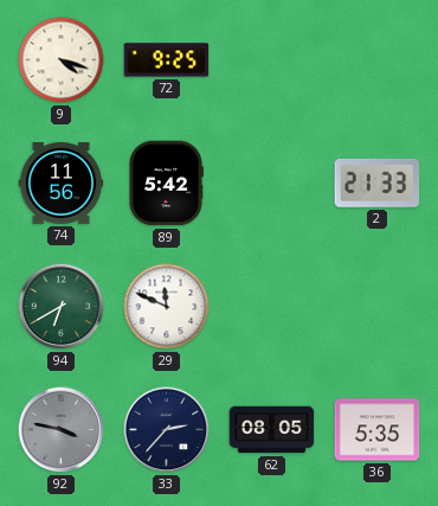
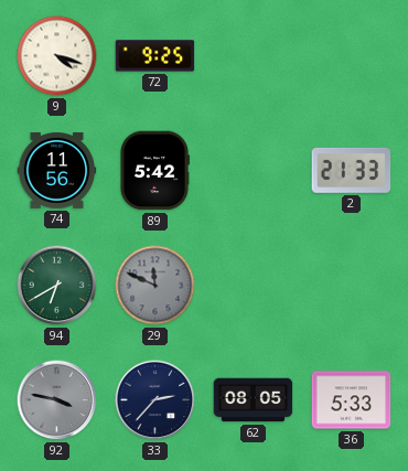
29 dial: white -> grey (155, 286)
36: 5:35 -> 5:33 (352, 400)
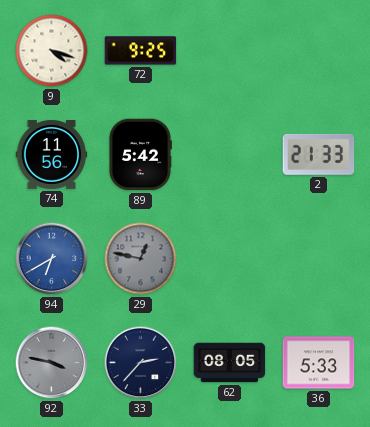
94 dial: green -> blue (52, 259)
29: 11:49 -> 12:47 (141, 259)
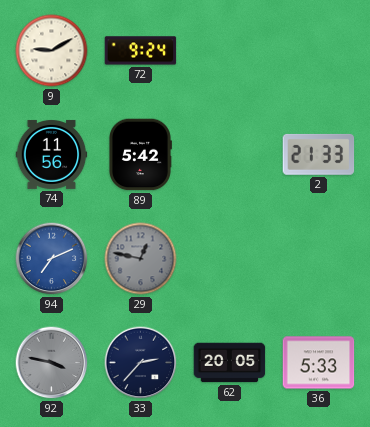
9: 4:18 -> 9:10 (52, 51)
72: 9:25 -> 9:24 (141, 51)
94: 6:40 -> 7:11 (52, 259)
62: 08:05 -> 20:05 (230, 363)
